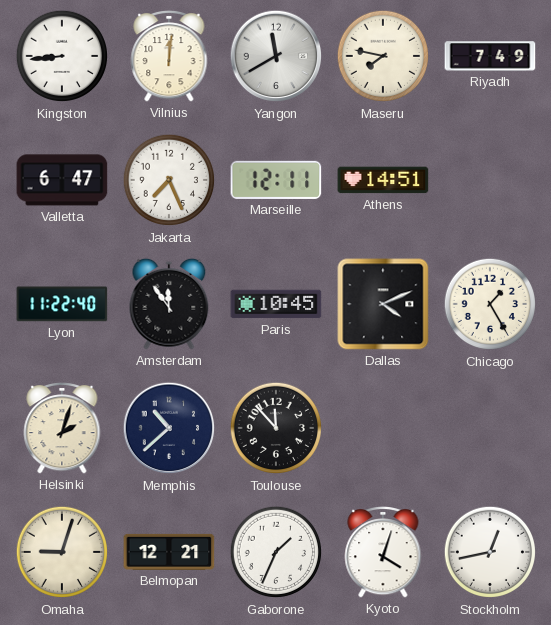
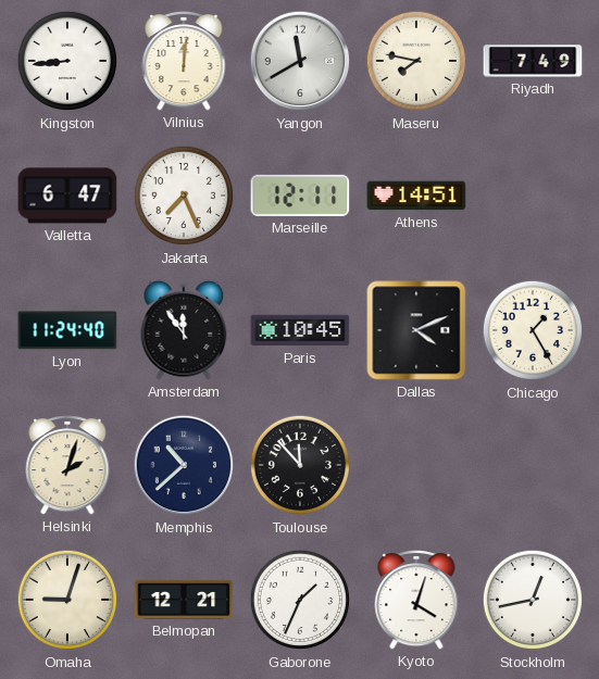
Lyon: 11:22 -> 11:24 (67, 330)
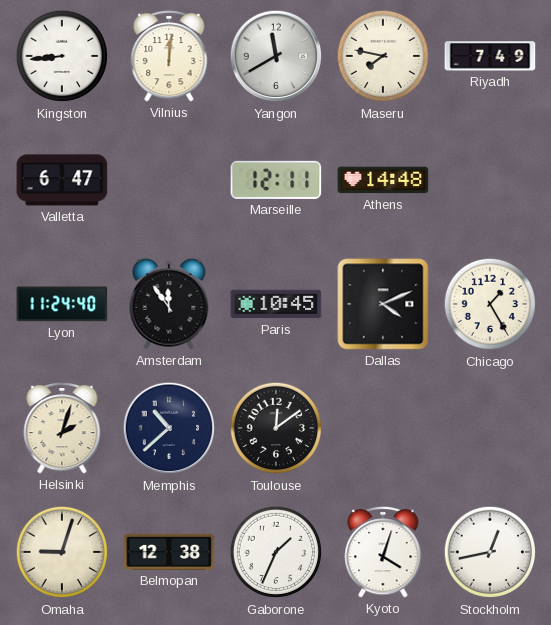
Jakarta: 7:26 -> none (184, 196)
Athens: 14:51 -> 14:48 (383, 180)
Toulouse: 11:53 -> 12:09 (276, 428)
Belmopan: 12:21 -> 12:38 (169, 552)
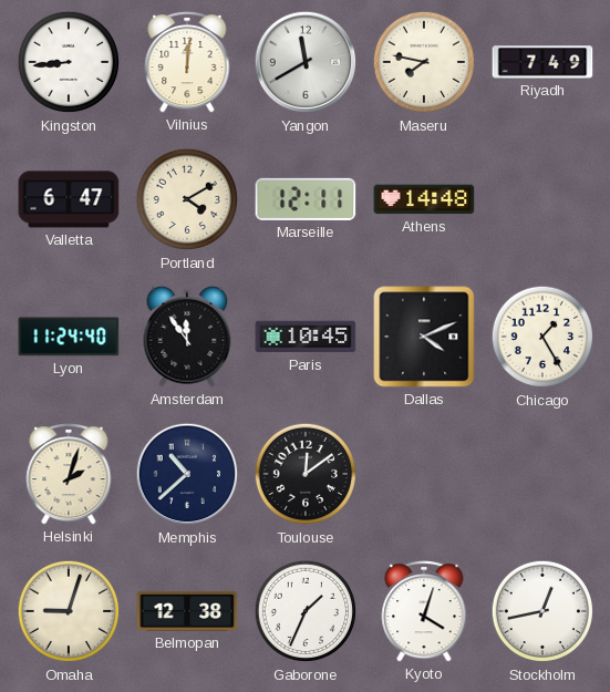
Portland: none -> 4:10 (187, 199)
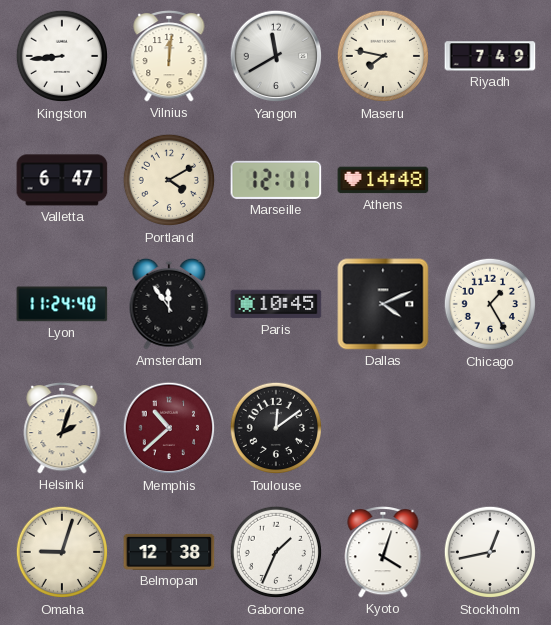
Memphis dial: navy -> burgundy (169, 428)
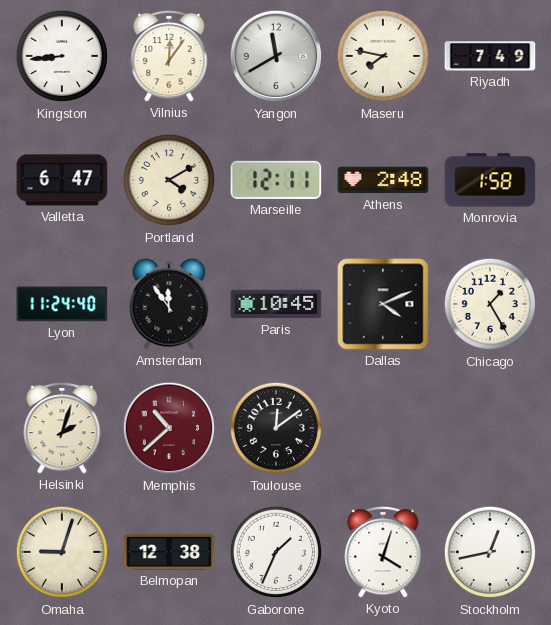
Vilnius: 12:01 -> 12:06 (169, 57)
Athens: 14:48 -> 2:48 (383, 180)
Monrovia: none -> 1:58 (490, 180)
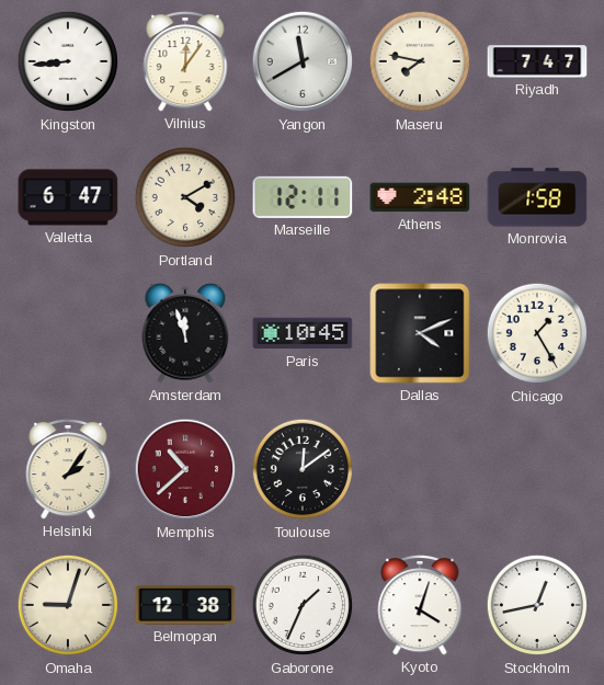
Riyadh: 7:49 -> 7:47 (537, 61)
Lyon: 11:24 -> none (62, 304)
Amsterdam: 11:54 -> 11:57 (185, 333)
Helsinki: 2:03 -> 2:06 (68, 470)
